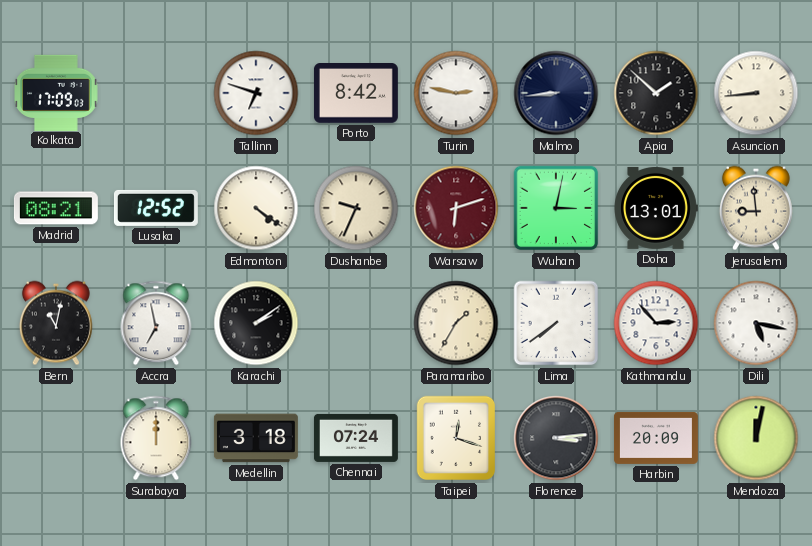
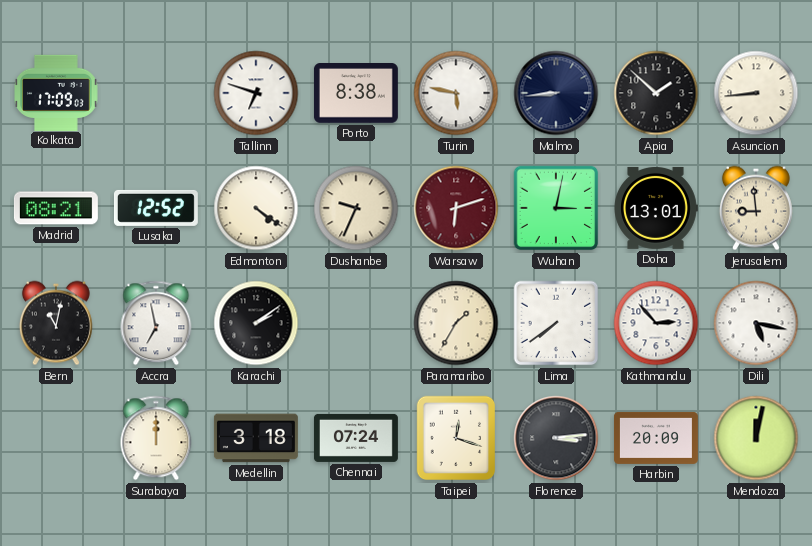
Porto: 8:42 -> 8:38 (356, 94)
Turin: 2:47 -> 5:47 (456, 93)
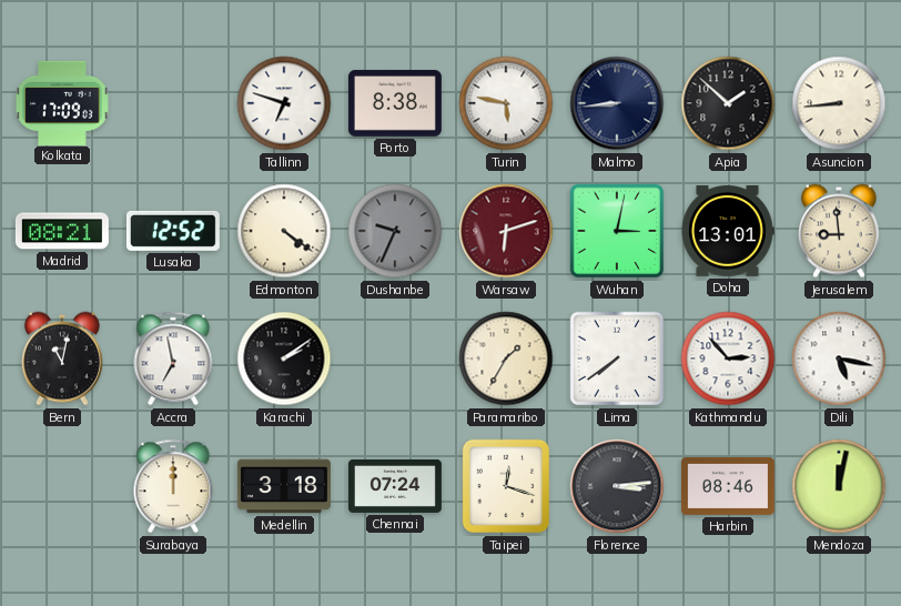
Dushanbe dial: cream -> grey (395, 231)
Harbin: 20:09 -> 08:46 (728, 486)
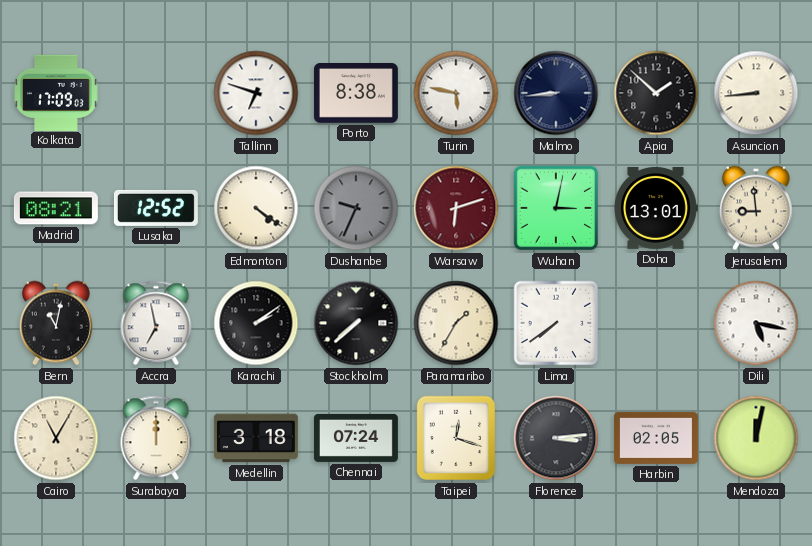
Stockholm: none -> 7:38 (356, 323)
Kathmandu: 2:53 -> none (728, 358)
Cairo: none -> 11:05 (56, 438)
Harbin: 08:46 -> 02:05 (656, 438)
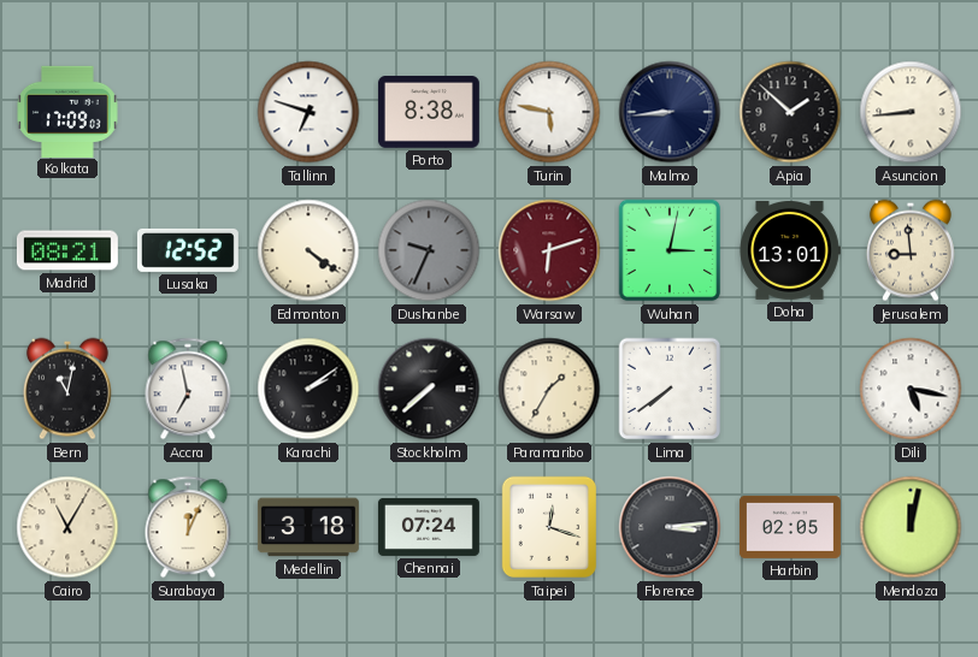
Surabaya: 12:00 -> 12:04 (188, 527)
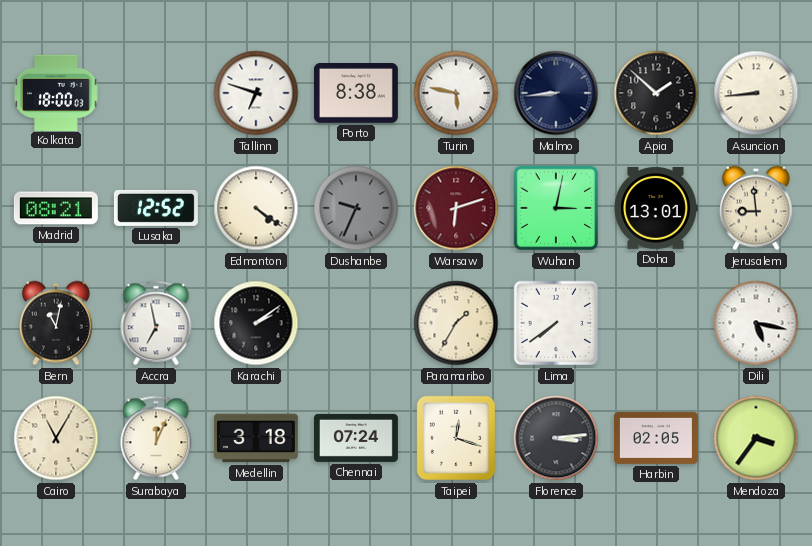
Kolkata: 17:09 -> 18:00 (56, 92)
Stockholm: 7:38 -> none (429, 389)
Mendoza: 12:02 -> 3:36 (756, 438)
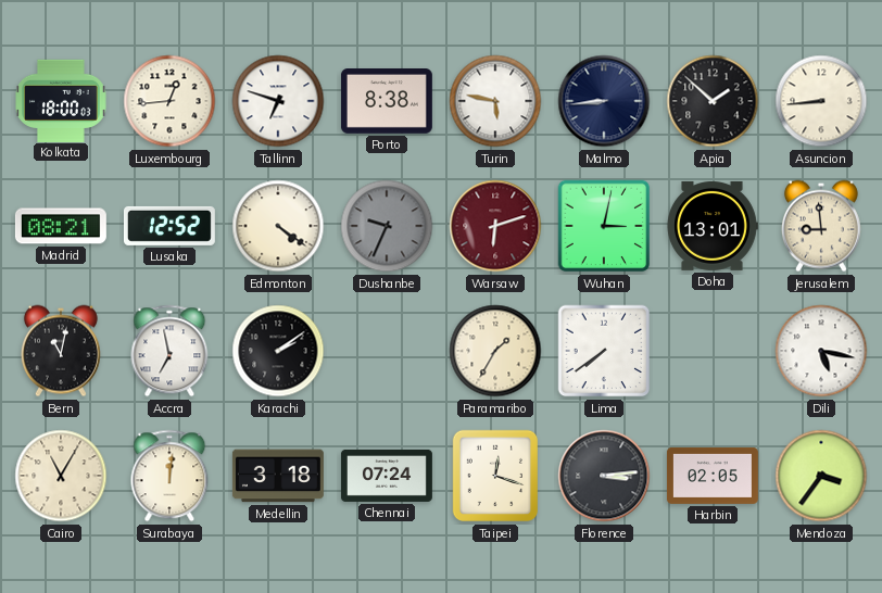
Luxembourg: none -> 12:44 (169, 101)
Surabaya: 12:04 -> 12:01 (169, 476)
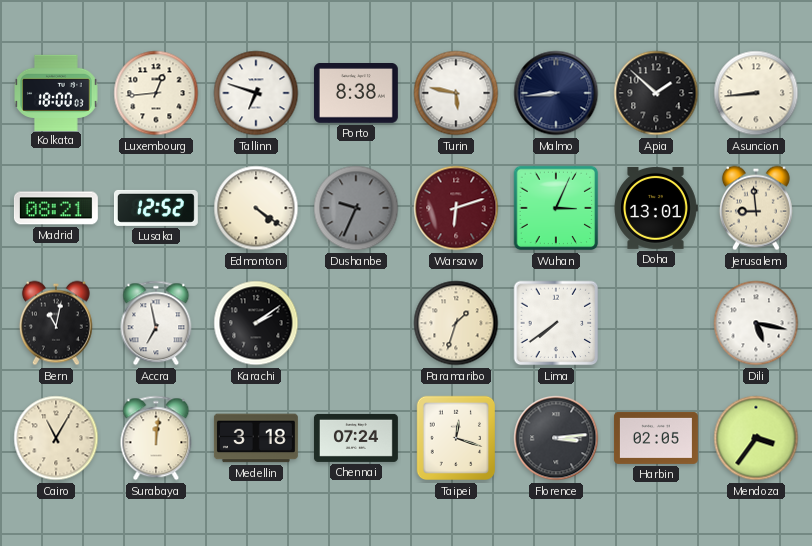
Wuhan: 3:02 -> 3:04 (556, 208)
Paramaribo: 1:35 -> 1:33 (456, 323)
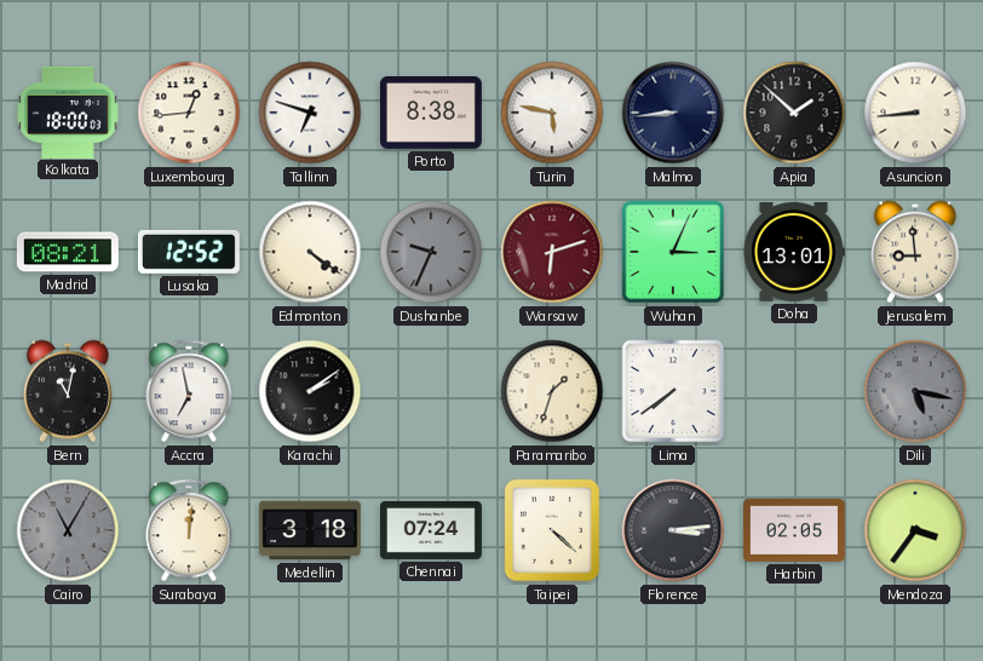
Dili dial: white -> grey (915, 391)
Cairo dial: cream -> grey (68, 530)
Taipei: 12:18 -> 4:22 (551, 530)
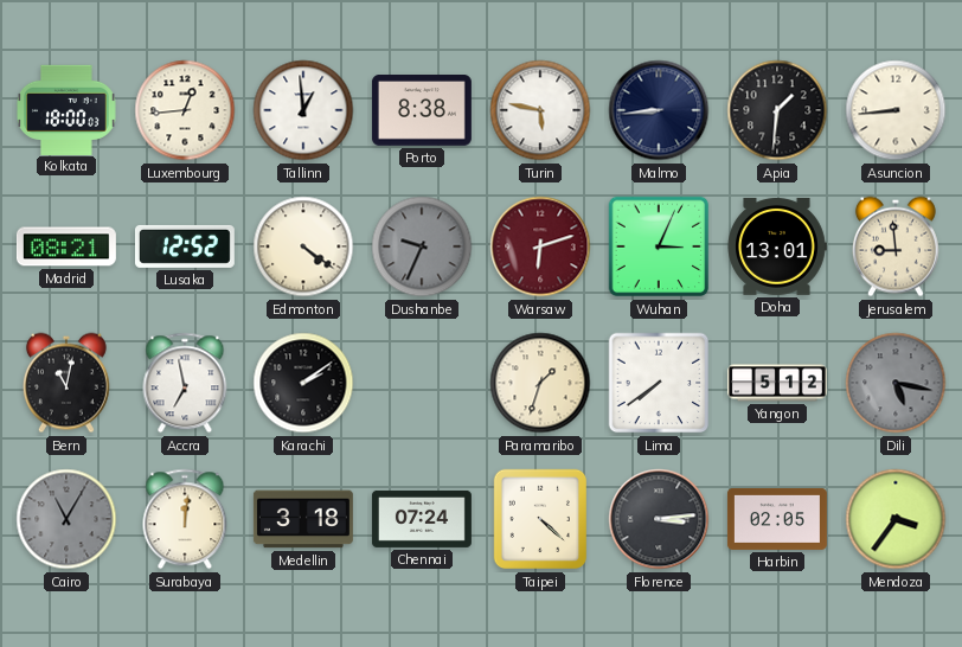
Tallinn: 6:48 -> 12:59 (303, 110)
Apia: 1:52 -> 1:31 (777, 110)
Yangon: none -> 5:12 (777, 383)
